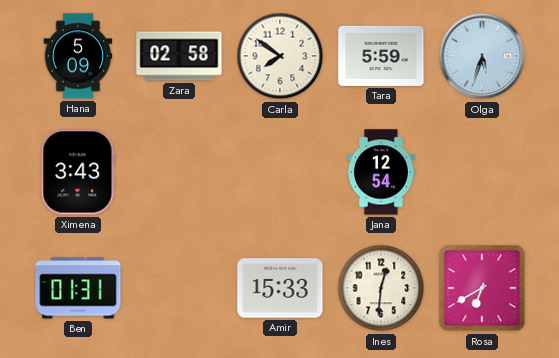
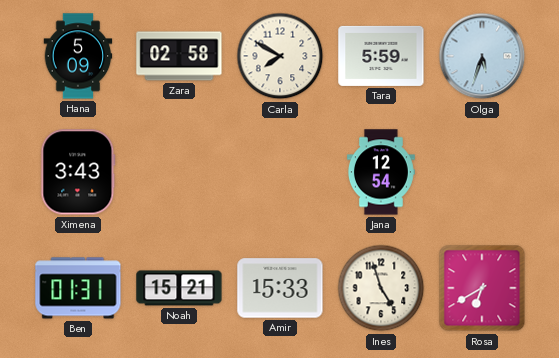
Carla: 7:51 -> 7:50 (280, 56)
Noah: none -> 15:21 (179, 288)
Ines: 12:31 -> 4:57 (381, 288)
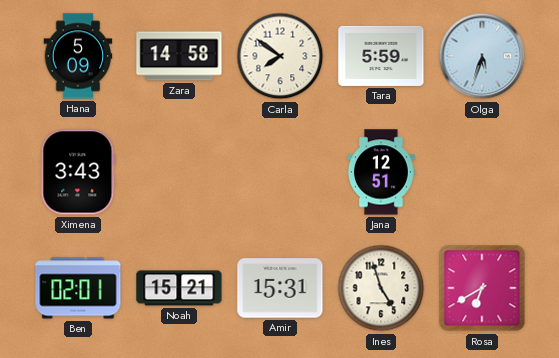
Zara: 02:58 -> 14:58 (179, 56)
Carla: 7:50 -> 7:51 (280, 56)
Jana: 12:54 -> 12:51 (381, 172)
Ben: 01:31 -> 02:01 (78, 288)
Amir: 15:33 -> 15:31 (280, 288)
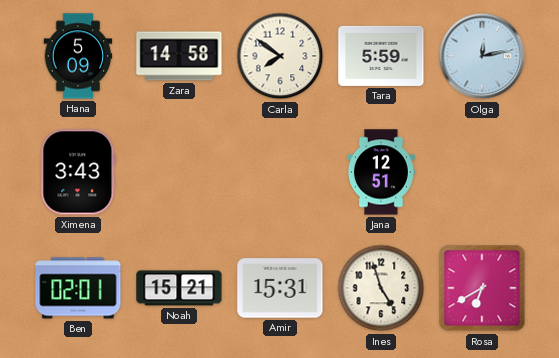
Olga: 5:33 -> 12:13 (482, 56)
